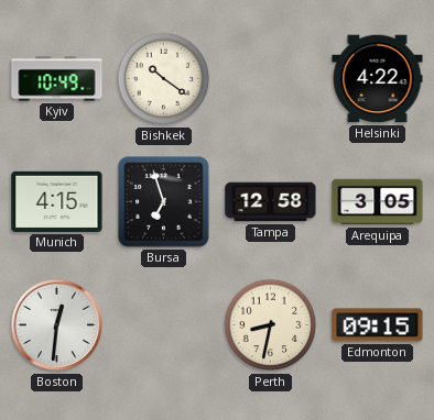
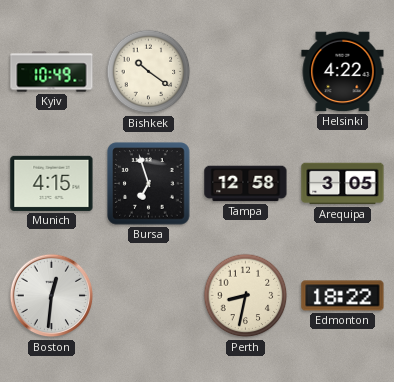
Edmonton: 09:15 -> 18:22 (343, 296)
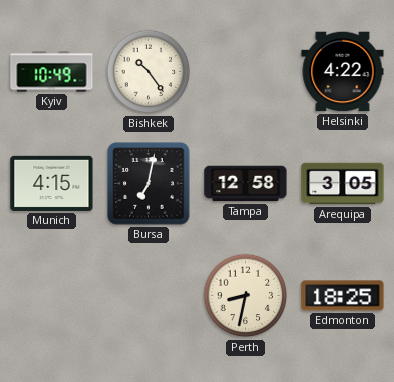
Bishkek: 10:21 -> 10:24 (149, 72)
Bursa: 6:57 -> 7:02 (149, 184)
Boston: 12:31 -> none (52, 296)
Edmonton: 18:22 -> 18:25 (343, 296)
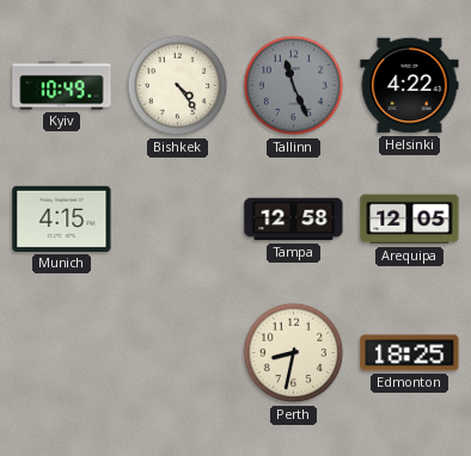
Bishkek: 10:24 -> 4:24 (178, 86)
Tallinn: none -> 11:26 (294, 86)
Bursa: 7:02 -> none (149, 184)
Arequipa: 3:05 -> 12:05 (410, 220)
